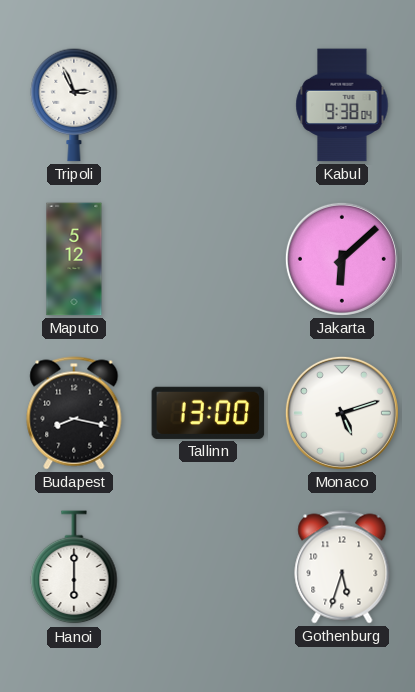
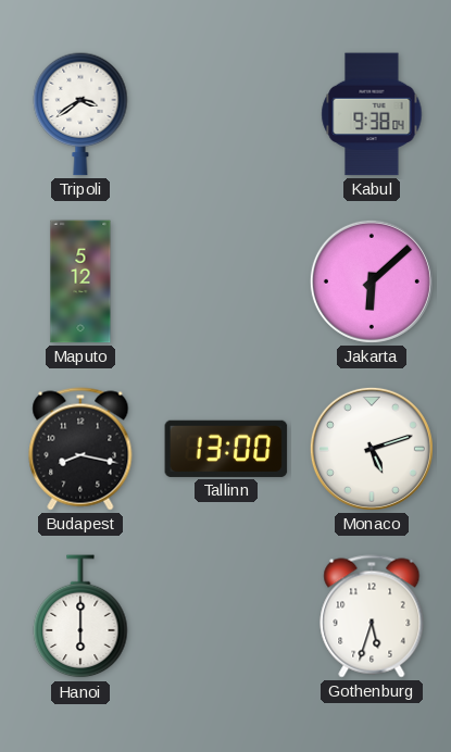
Tripoli: 2:56 -> 3:39 (80, 114)
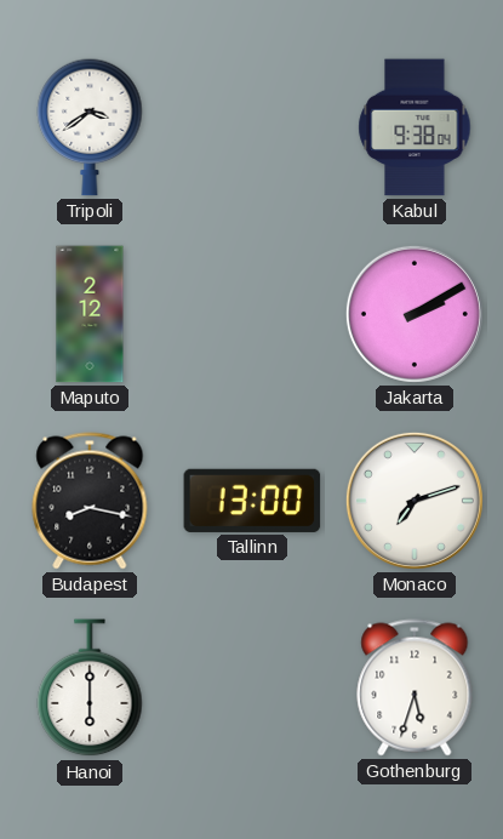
Maputo: 5:12 -> 2:12 (90, 314)
Jakarta: 6:08 -> 2:10 (415, 314)
Monaco: 5:12 -> 7:12 (415, 501)
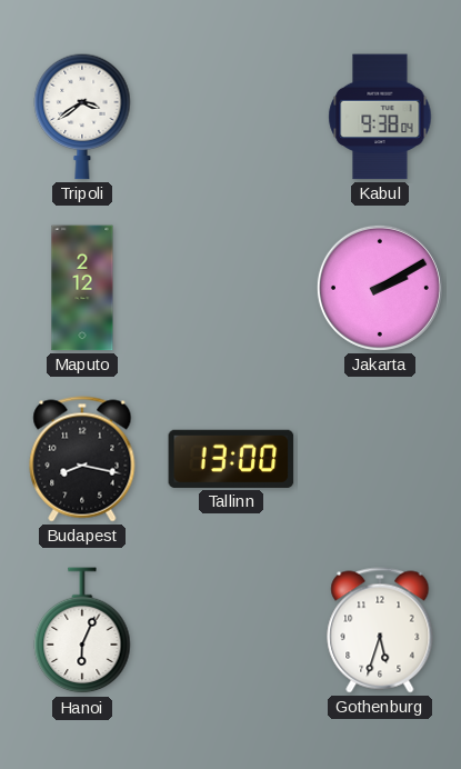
Monaco: 7:12 -> none (415, 501)
Hanoi: 6:00 -> 6:04 (82, 631)
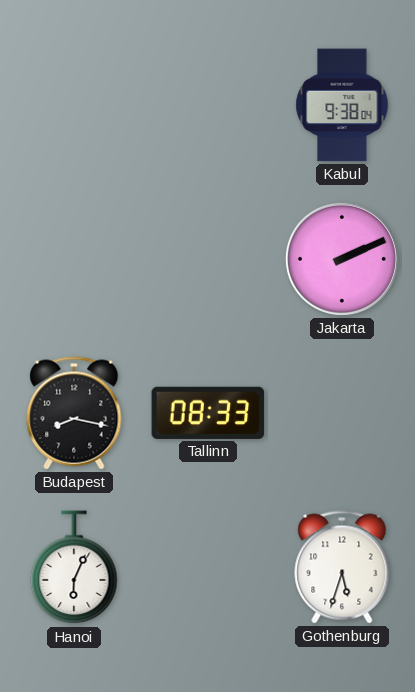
Tripoli: 3:39 -> none (82, 117)
Maputo: 2:12 -> none (82, 288)
Jakarta: 2:10 -> 2:11 (342, 259)
Tallinn: 13:00 -> 08:33 (208, 413)
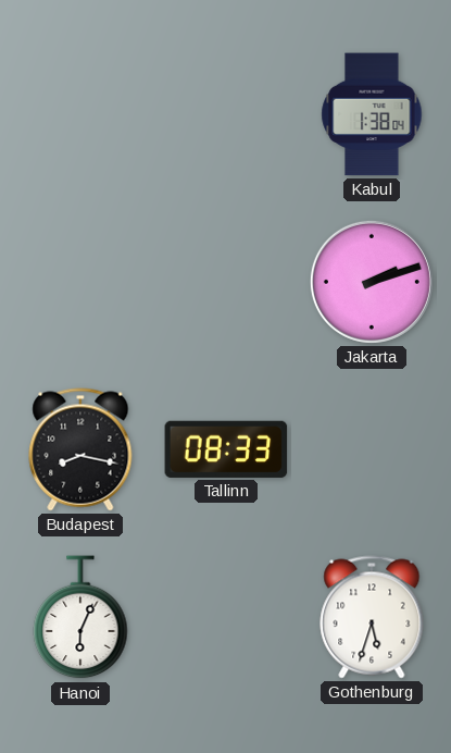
Kabul: 9:38 -> 1:38 (372, 114)
Jakarta: 2:11 -> 2:12 (372, 282)
